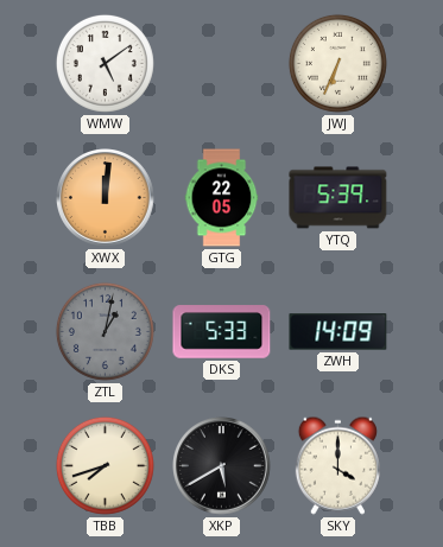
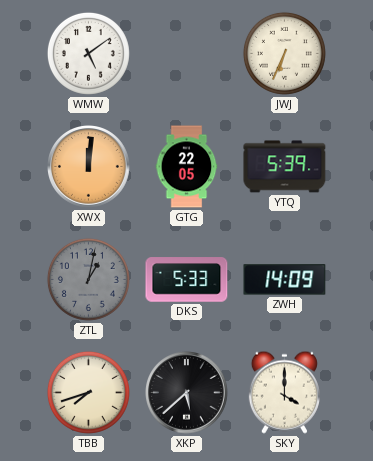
XKP: 5:40 -> 5:38 (187, 393)
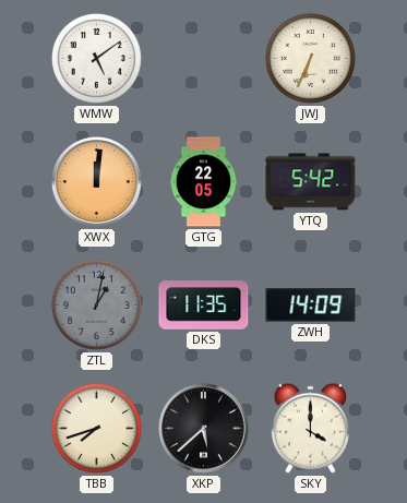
YTQ: 5:39 -> 5:42 (311, 182)
DKS: 5:33 -> 11:35 (204, 306)
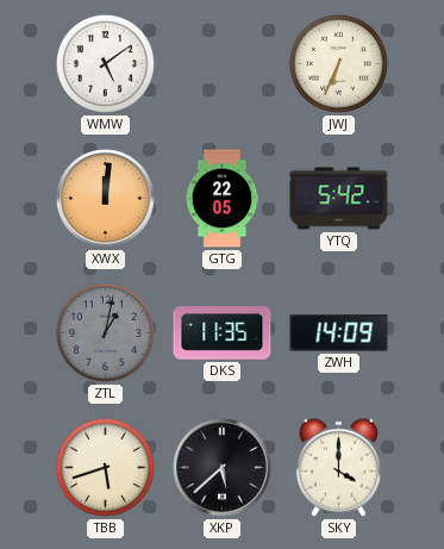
TBB: 7:42 -> 5:42 (105, 467)
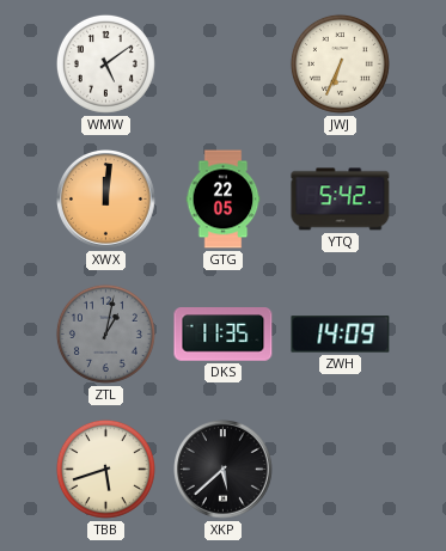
SKY: 4:00 -> none (338, 467)
